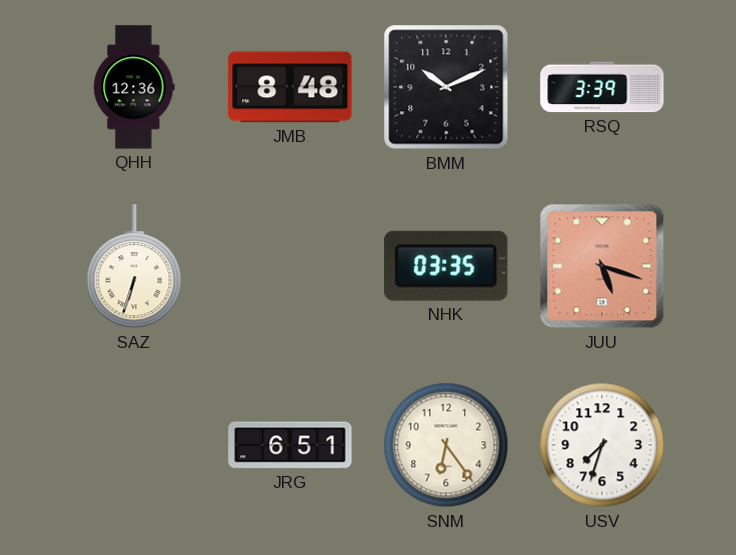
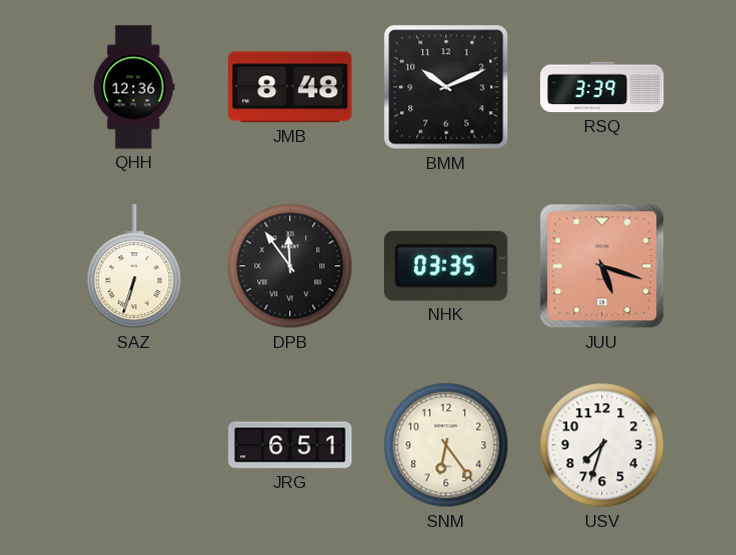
DPB: none -> 11:54 (290, 266)
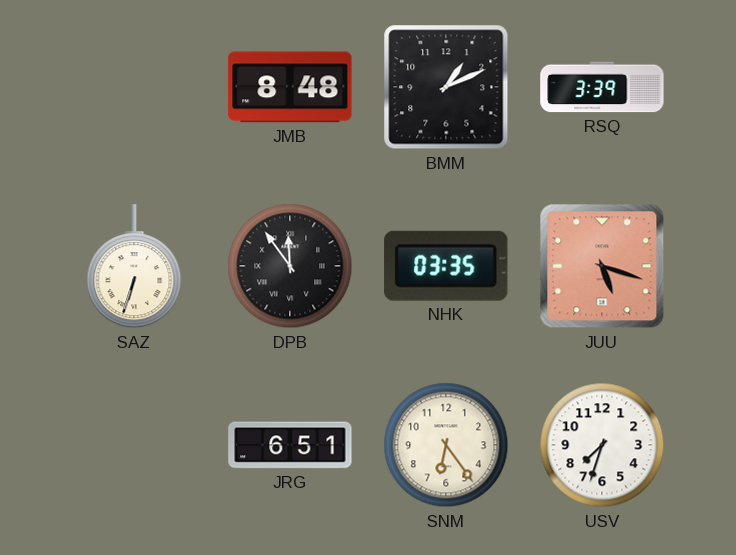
QHH: 12:36 -> none (134, 87)
BMM: 10:11 -> 1:11 (446, 87)
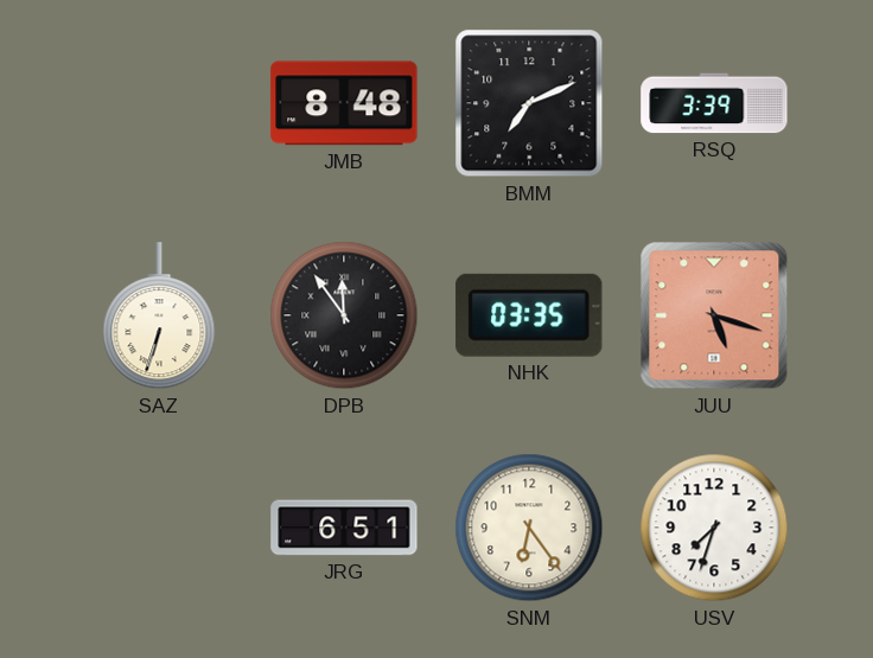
BMM: 1:11 -> 7:11 (529, 103)
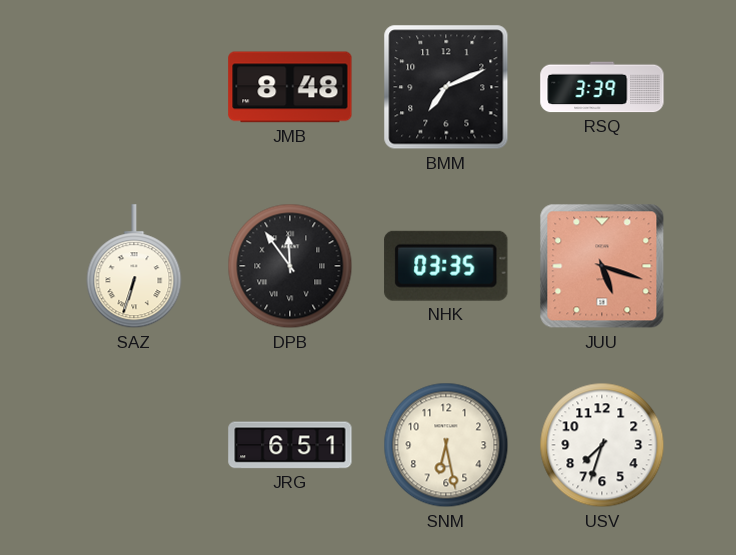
SNM: 6:24 -> 6:28 (446, 445)
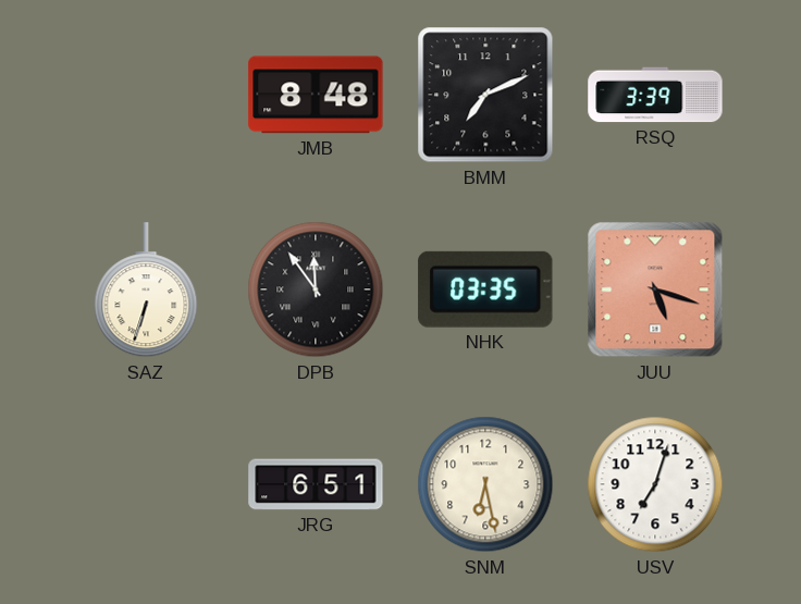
USV: 7:33 -> 7:03 (655, 484)
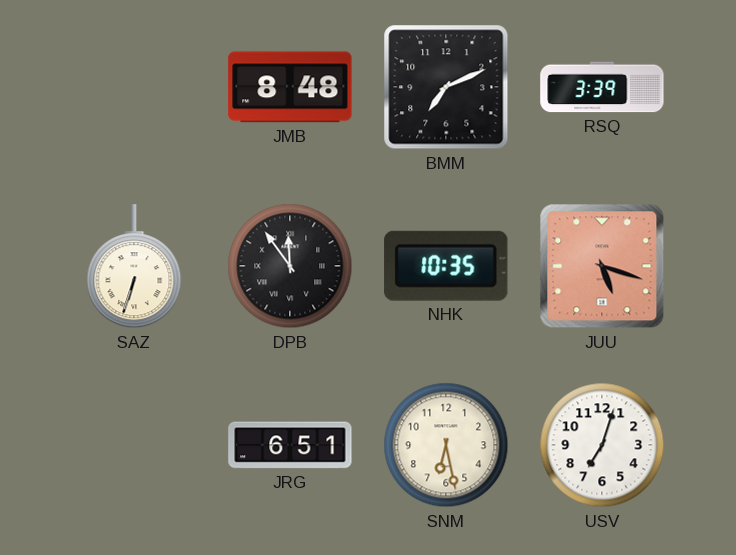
NHK: 03:35 -> 10:35 (446, 266)
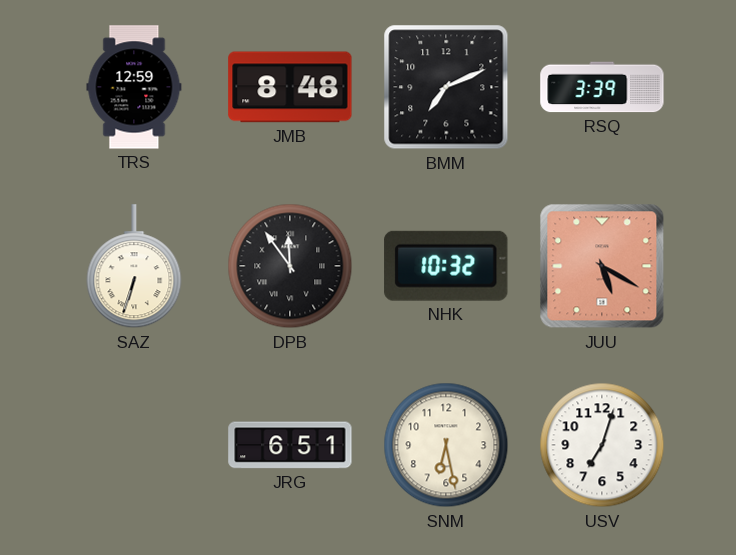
TRS: none -> 12:59 (134, 87)
NHK: 10:35 -> 10:32 (446, 266)
JUU: 5:18 -> 5:20 (602, 266)
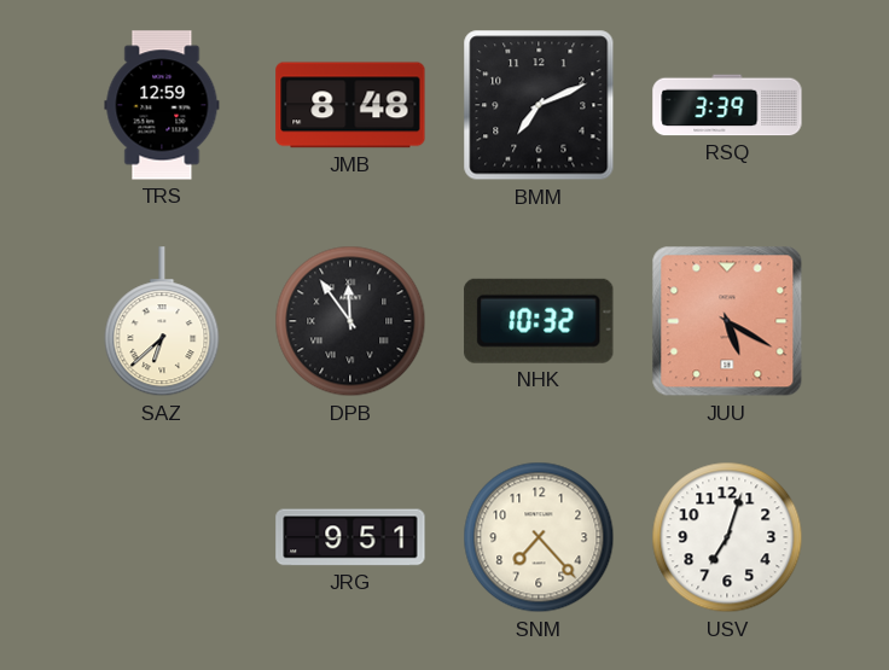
SAZ: 6:33 -> 6:38 (162, 322)
JRG: 6:51 -> 9:51 (350, 537)
SNM: 6:28 -> 7:23 (539, 537)
